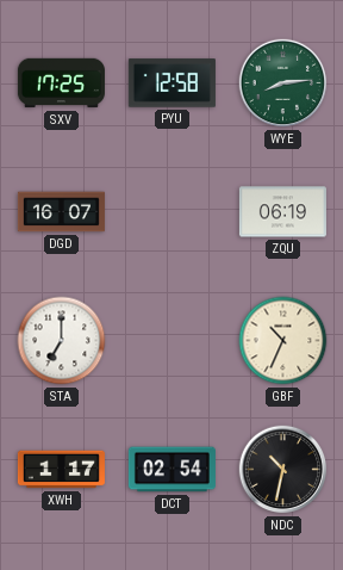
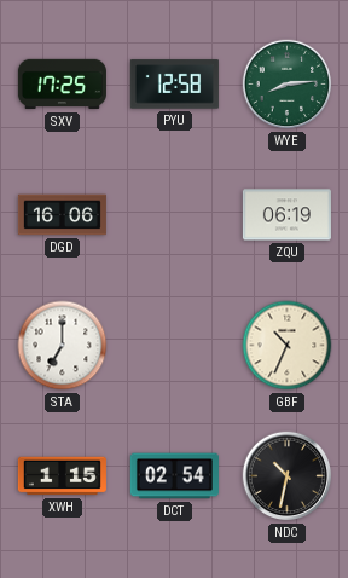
DGD: 16:07 -> 16:06 (62, 215)
XWH: 1:17 -> 1:15 (62, 476)
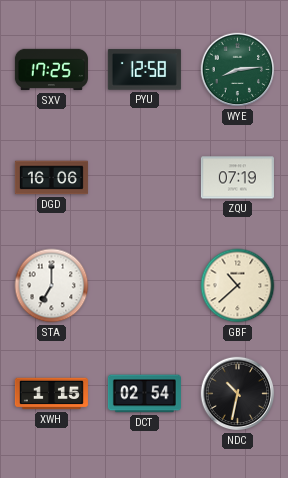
ZQU: 06:19 -> 07:19 (237, 178)
GBF: 10:34 -> 10:38 (238, 286)
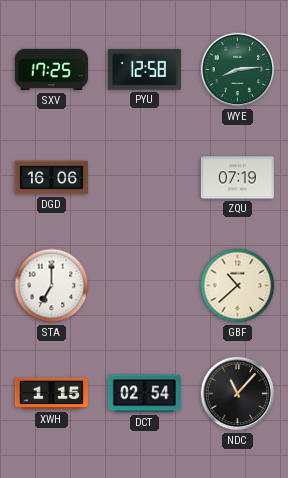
NDC: 10:32 -> 11:07 (238, 394)
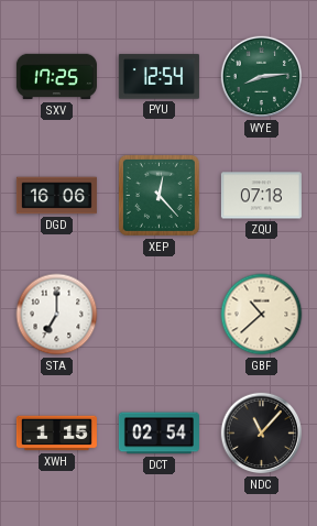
PYU: 12:58 -> 12:54 (158, 77)
XEP: none -> 12:23 (158, 195)
ZQU: 07:19 -> 07:18 (261, 196)
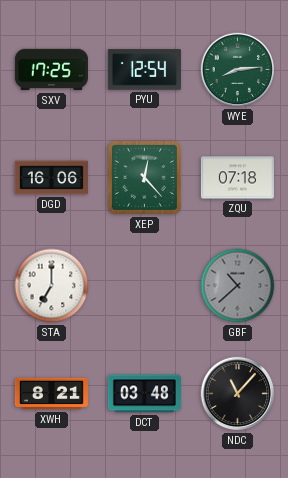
GBF dial: cream -> grey (238, 286)
XWH: 1:15 -> 8:21 (51, 394)
DCT: 02:54 -> 03:48 (144, 394)
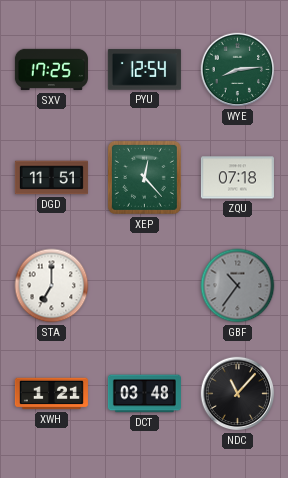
DGD: 16:06 -> 11:51 (51, 178)
GBF: 10:38 -> 10:36 (238, 286)
XWH: 8:21 -> 1:21 (51, 394)
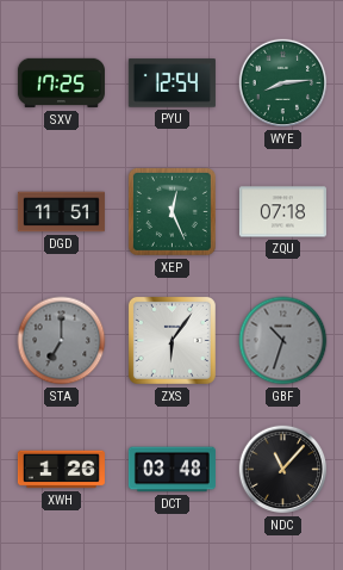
XEP: 12:23 -> 12:26 (171, 211)
STA dial: white -> grey (62, 341)
ZXS: none -> 6:06 (171, 340)
GBF: 10:36 -> 10:33 (283, 341)
XWH: 1:21 -> 1:26 (61, 470)
